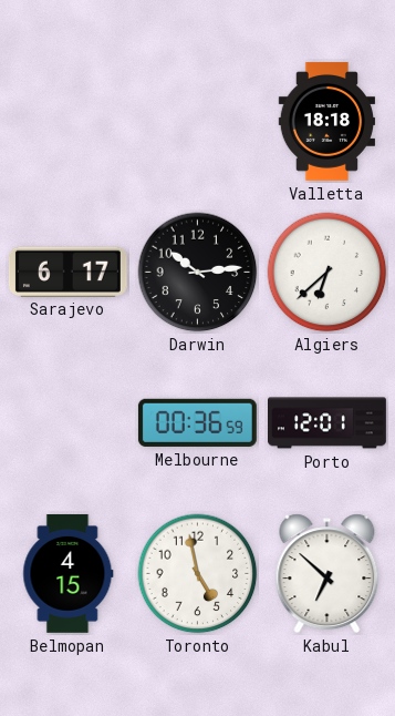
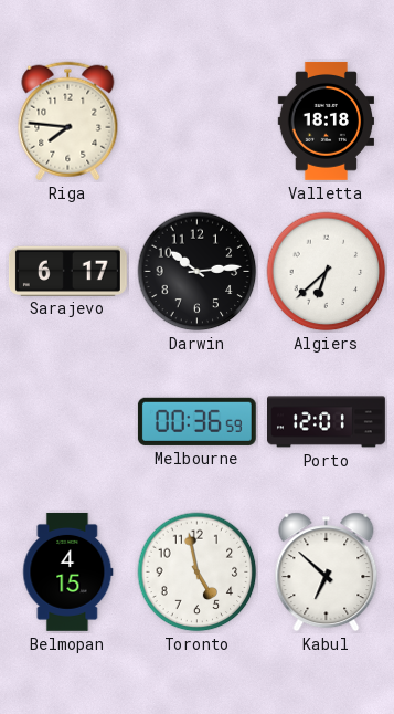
Riga: none -> 7:46 (68, 122)
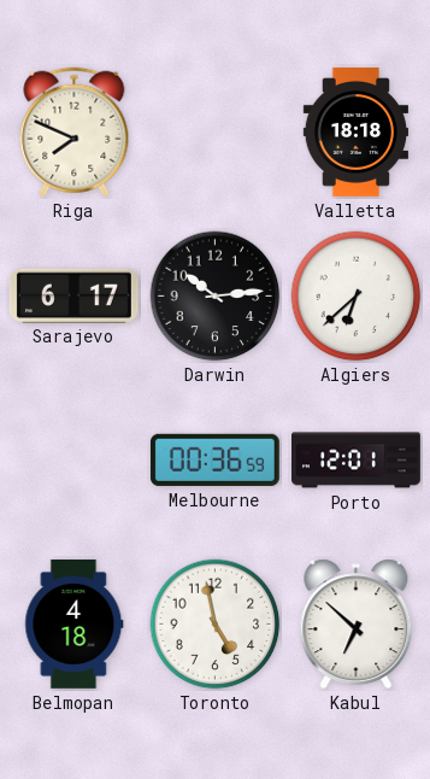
Riga: 7:46 -> 7:49 (75, 133)
Belmopan: 4:15 -> 4:18 (75, 623)
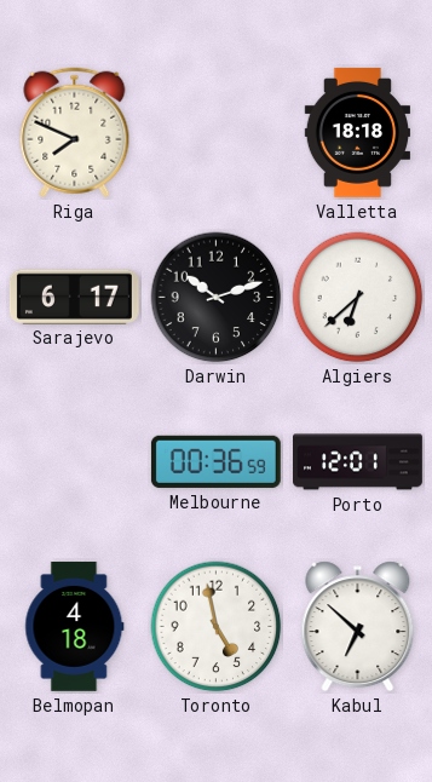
Darwin: 10:14 -> 10:12 (217, 298)
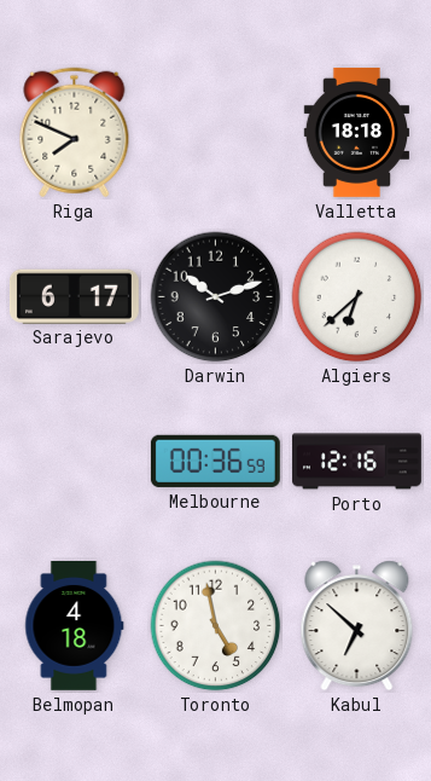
Porto: 12:01 -> 12:16 (357, 462)
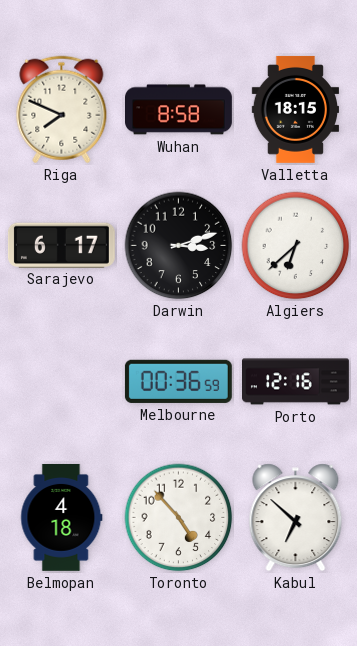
Wuhan: none -> 8:58 (179, 110)
Valletta: 18:18 -> 18:15 (295, 109)
Darwin: 10:12 -> 3:12 (179, 246)
Toronto: 4:58 -> 4:53 (179, 518)
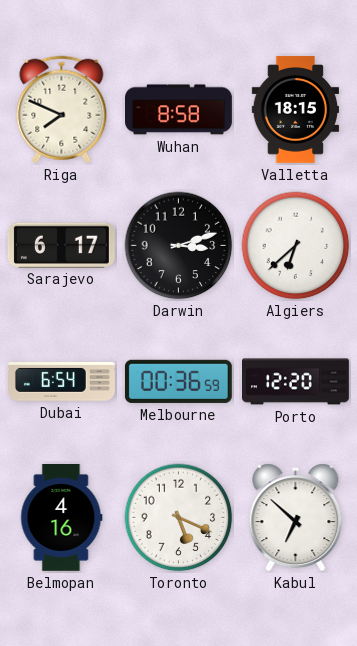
Dubai: none -> 6:54 (62, 382)
Porto: 12:16 -> 12:20 (296, 382)
Belmopan: 4:18 -> 4:16 (62, 517)
Toronto: 4:53 -> 5:19 (179, 518)
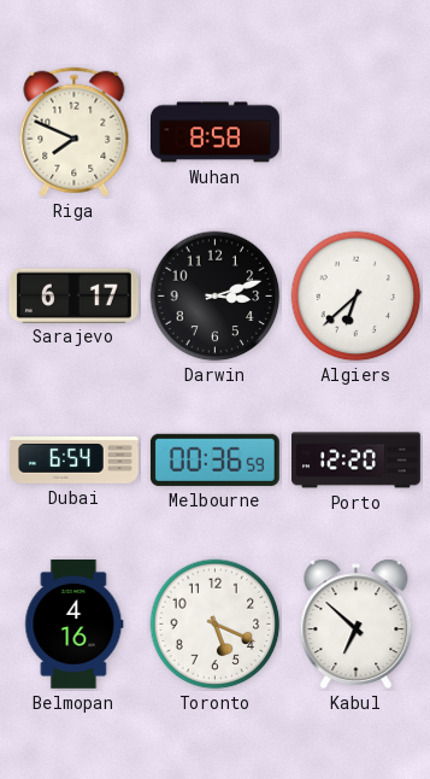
Valletta: 18:15 -> none (295, 109)
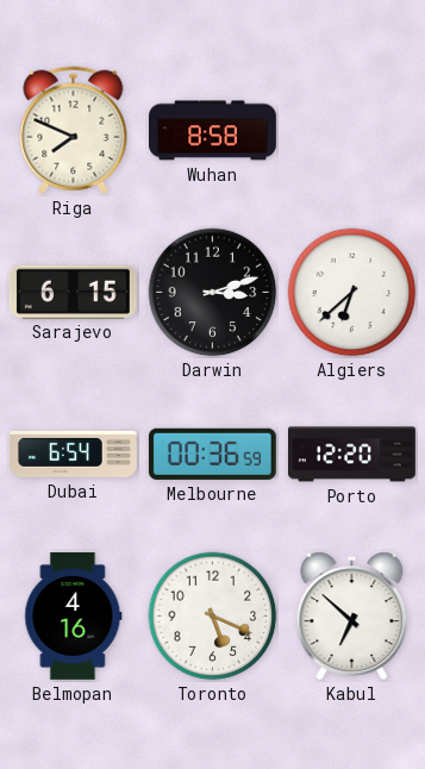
Sarajevo: 6:17 -> 6:15 (73, 292)
